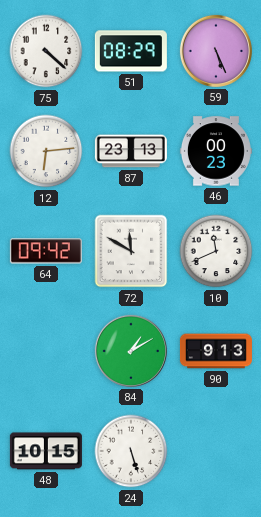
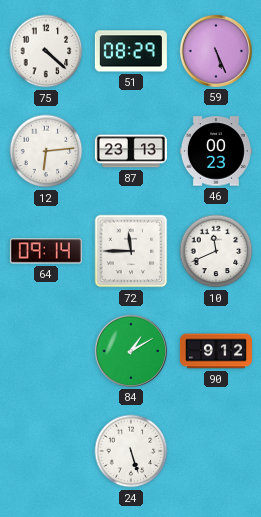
64: 09:42 -> 09:14 (46, 251)
72: 11:50 -> 11:45 (131, 251)
90: 9:13 -> 9:12 (216, 351)
48: 10:15 -> none (46, 451)
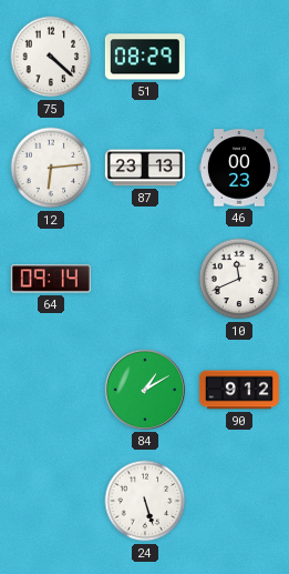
59: 5:26 -> none (216, 51)
72: 11:45 -> none (131, 251)
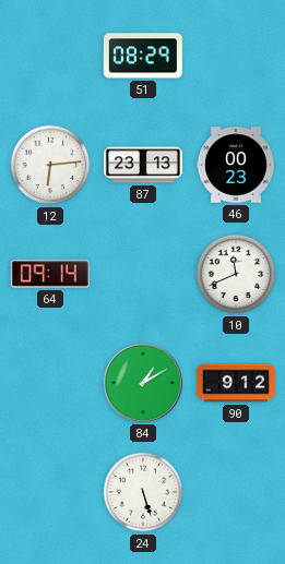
75: 4:22 -> none (51, 57)
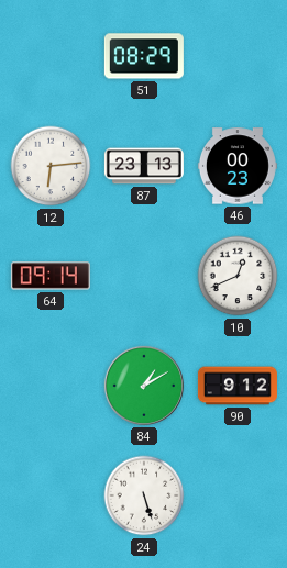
10: 11:41 -> 12:41 (238, 276)
